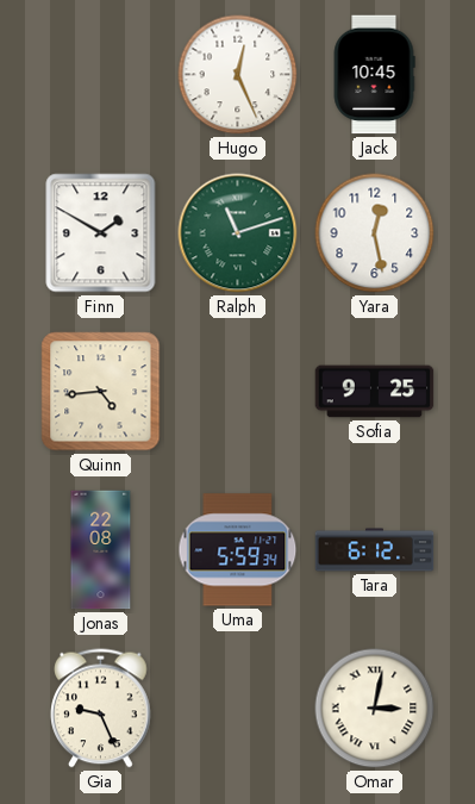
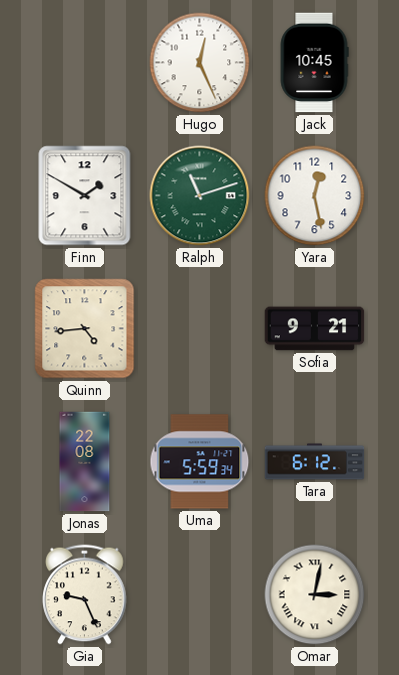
Sofia: 9:25 -> 9:21 (315, 329)
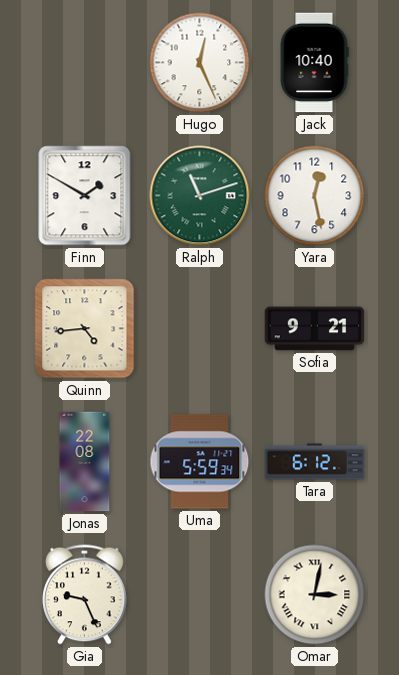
Jack: 10:45 -> 10:40 (314, 63)
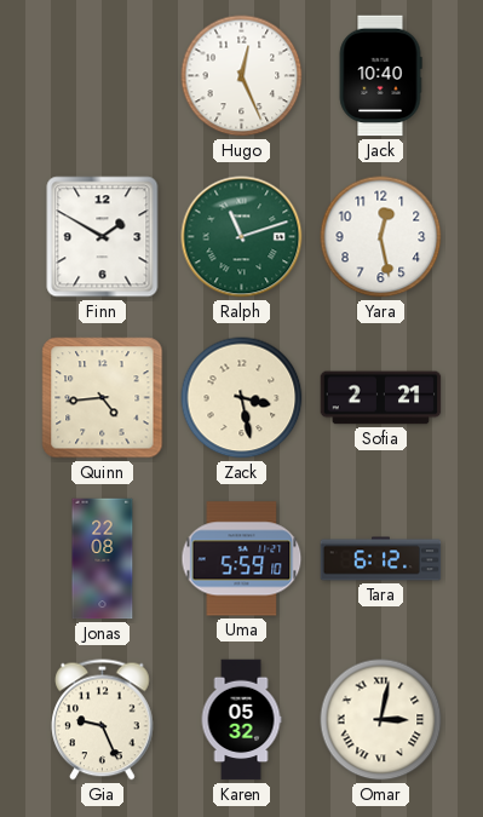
Zack: none -> 3:28 (242, 398)
Sofia: 9:21 -> 2:21 (381, 398)
Uma: 5:59:34 -> 5:59:10 (242, 559)
Karen: none -> 05:32 (241, 720)
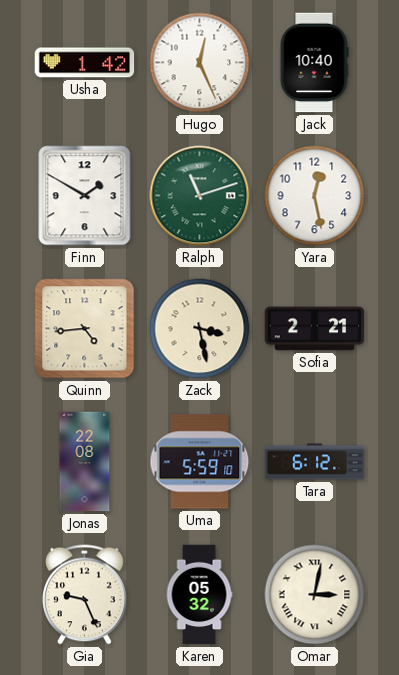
Usha: none -> 1:42 (85, 63)
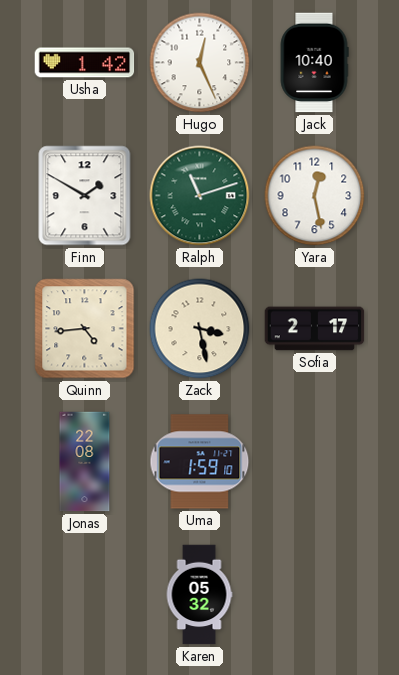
Sofia: 2:21 -> 2:17 (315, 329)
Uma: 5:59 -> 1:59 (200, 462)
Tara: 6:12 -> none (315, 462)
Gia: 9:26 -> none (85, 595)
Omar: 3:02 -> none (315, 595)
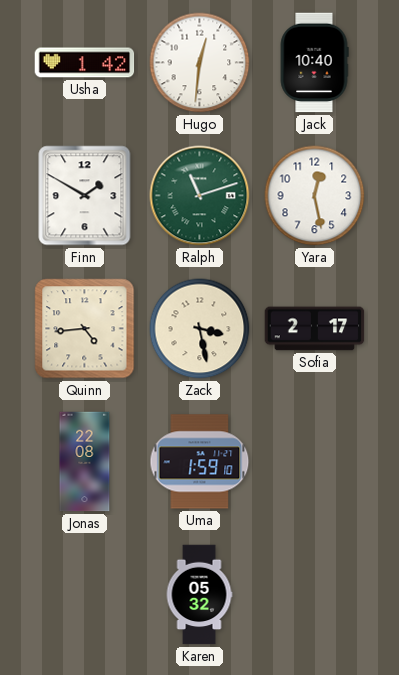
Hugo: 12:26 -> 12:31 (200, 63)
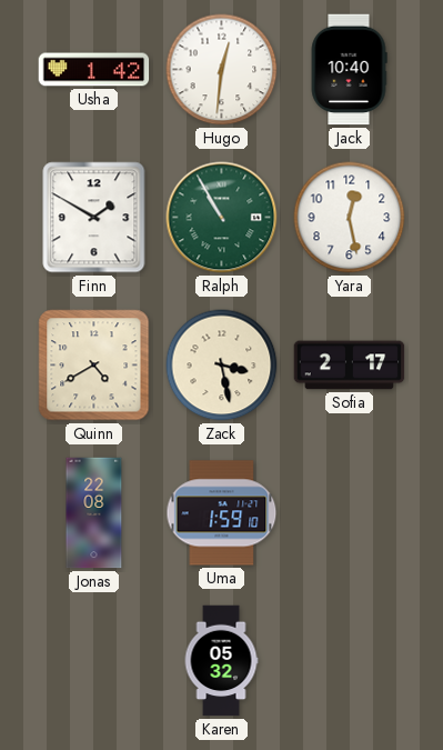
Ralph: 11:12 -> 10:55 (222, 218)
Quinn: 4:44 -> 4:40 (94, 366)
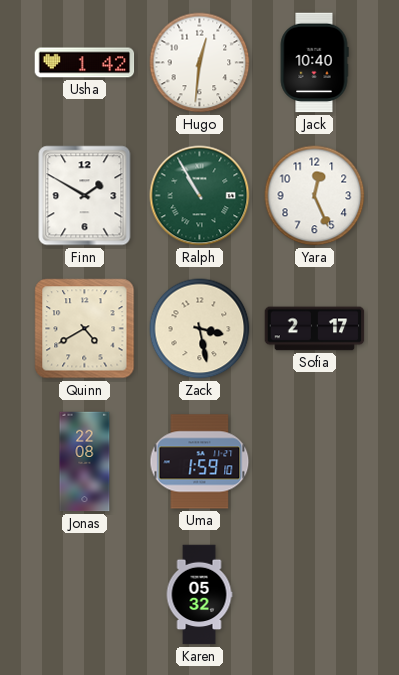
Yara: 12:28 -> 12:26 (315, 196)
